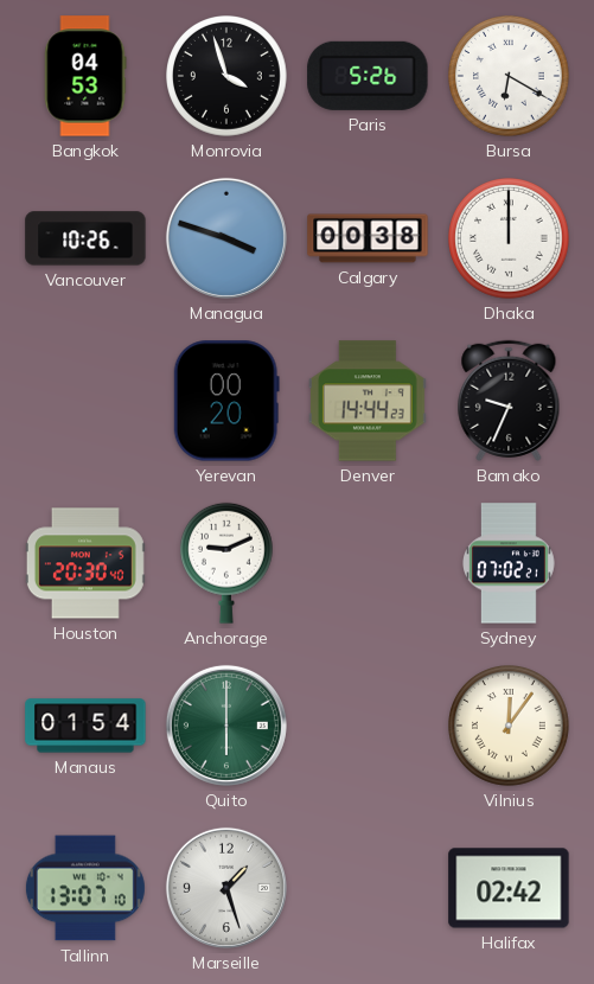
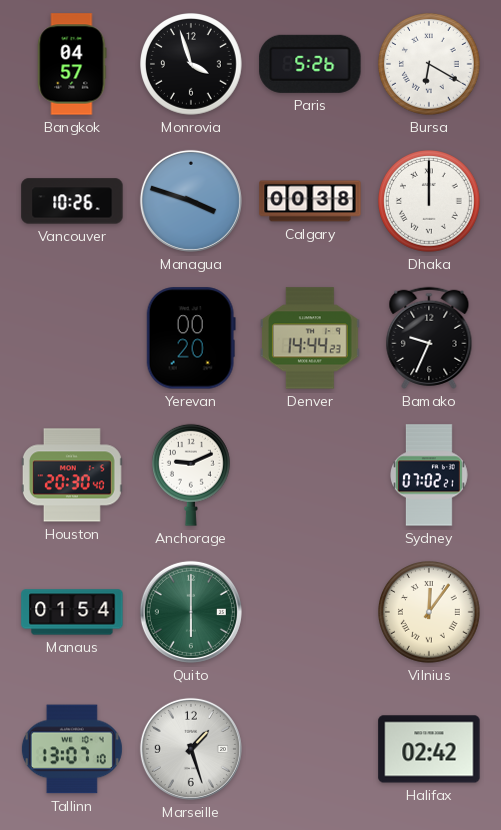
Bangkok: 04:53 -> 04:57 (72, 64)
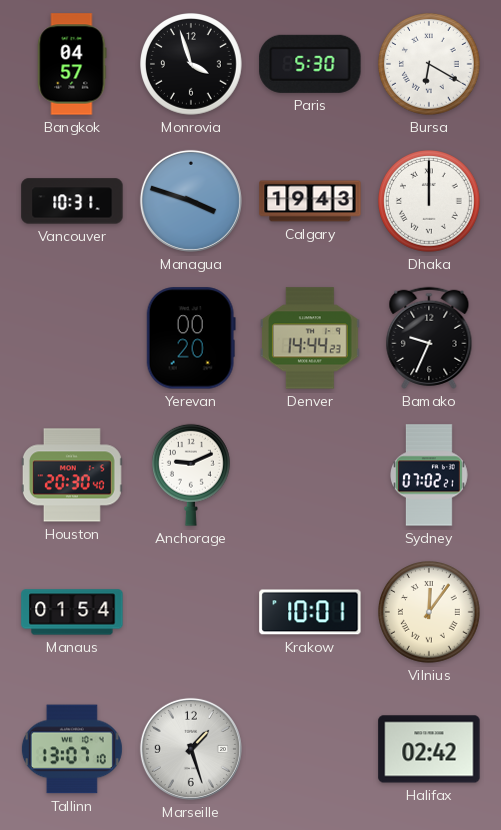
Paris: 5:26 -> 5:30 (310, 64)
Vancouver: 10:26 -> 10:31 (72, 201)
Calgary: 00:38 -> 19:43 (310, 201)
Quito: 6:00 -> none (191, 612)
Krakow: none -> 10:01 (310, 612)
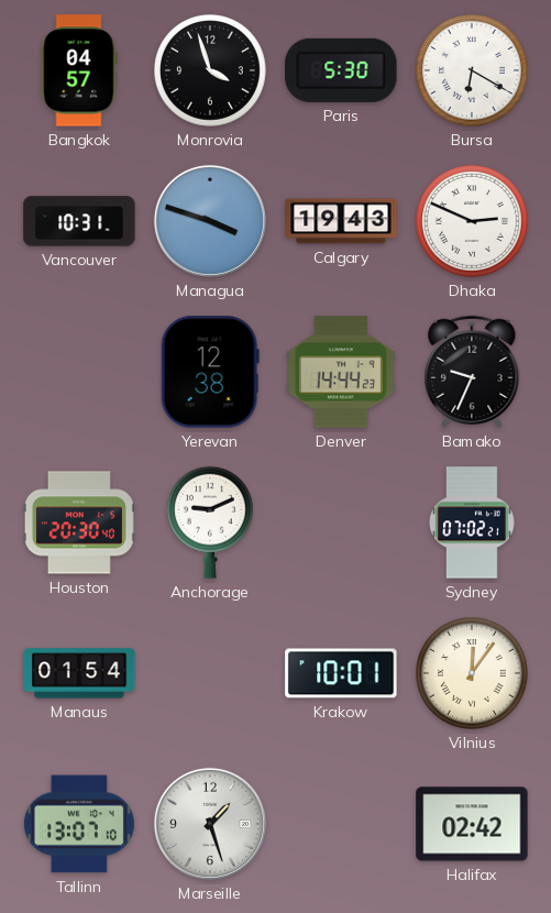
Dhaka: 12:00 -> 2:49 (473, 222)
Yerevan: 00:20 -> 12:38 (210, 372)
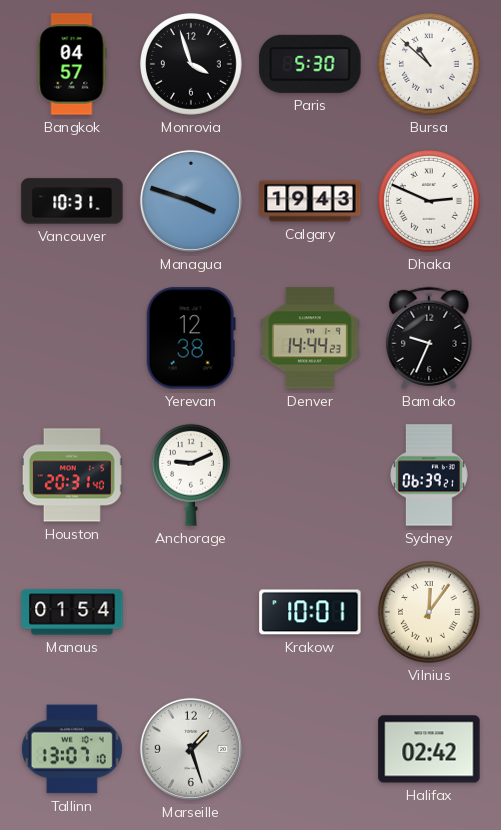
Bursa: 6:20 -> 10:52 (430, 65)
Houston: 20:30 -> 20:31 (72, 475)
Sydney: 07:02 -> 06:39 (430, 475)
